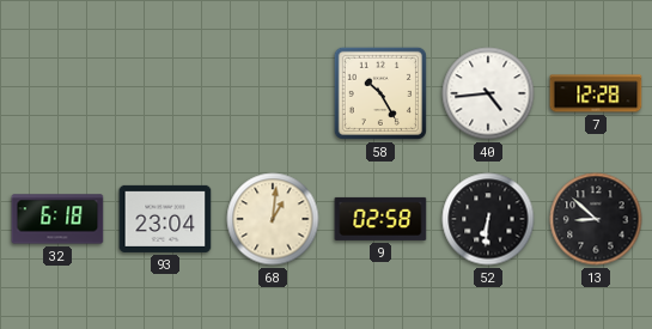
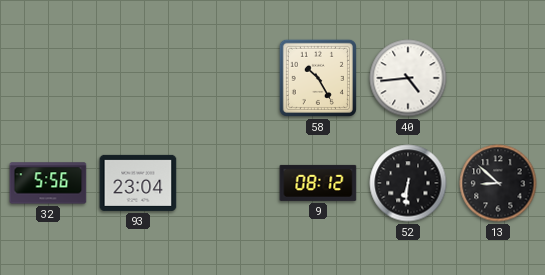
7: 12:28 -> none (596, 93)
32: 6:18 -> 5:56 (48, 183)
68: 1:01 -> none (273, 219)
9: 02:58 -> 08:12 (318, 183)
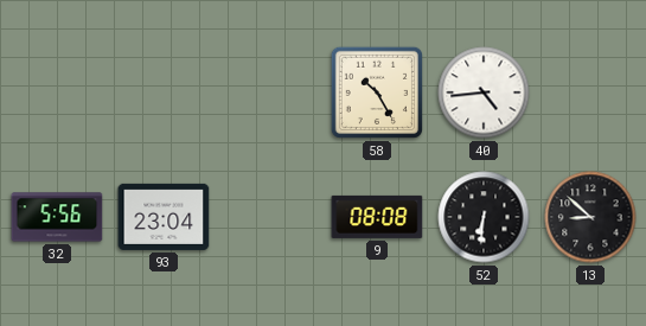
9: 08:12 -> 08:08 (377, 217)
